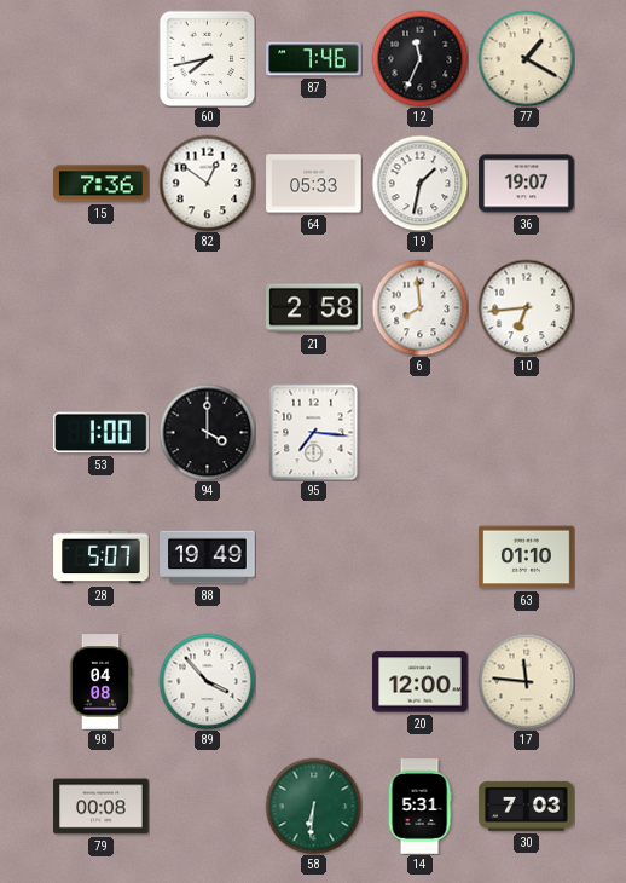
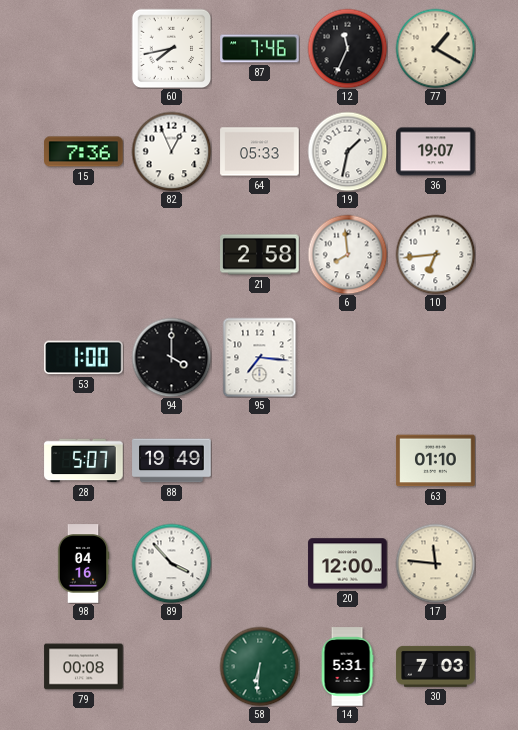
82: 12:51 -> 12:56 (171, 151)
98: 04:08 -> 04:16 (83, 564)
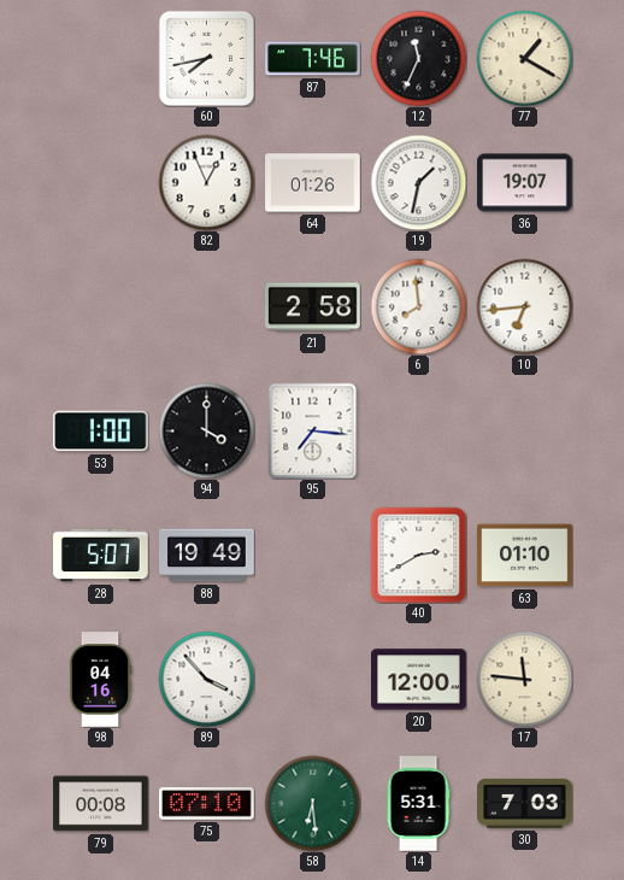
15: 7:36 -> none (84, 152)
64: 05:33 -> 01:26 (313, 183)
40: none -> 2:40 (418, 555)
75: none -> 07:10 (207, 804)
58: 6:31 -> 6:29 (312, 803)
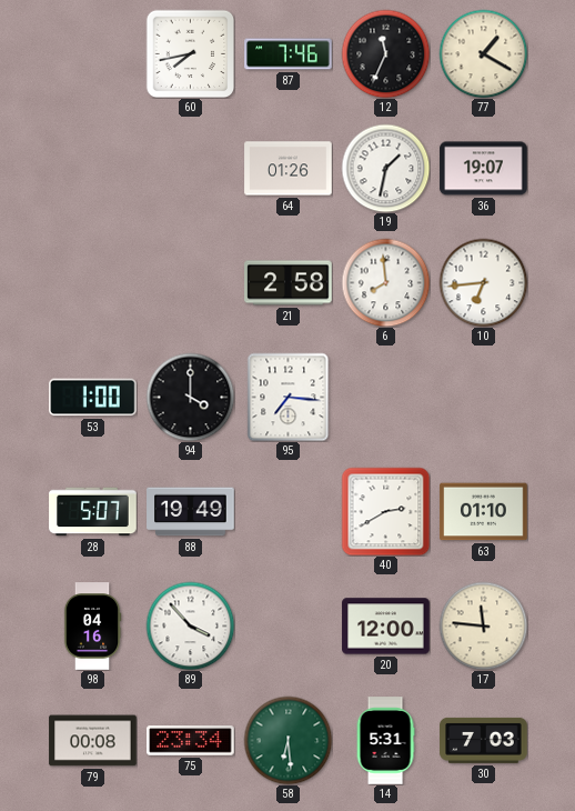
82: 12:56 -> none (206, 182)
75: 07:10 -> 23:34 (191, 741)
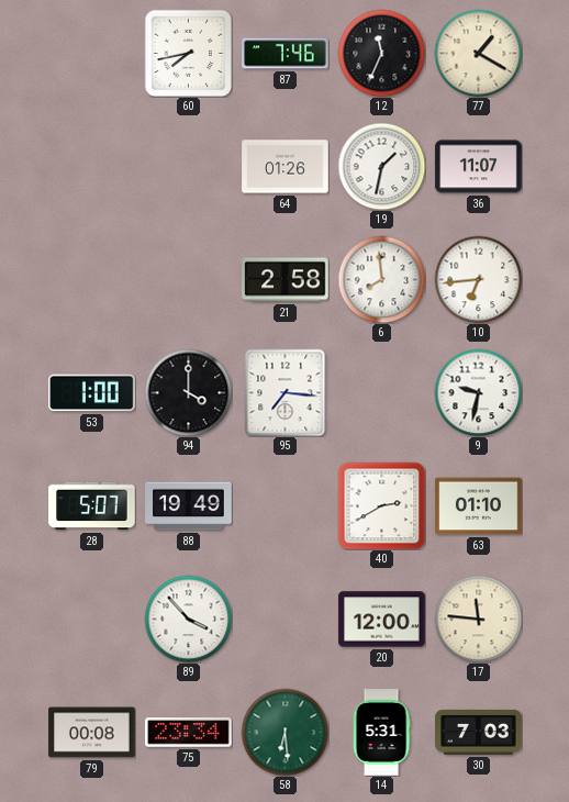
36: 19:07 -> 11:07 (479, 167)
9: none -> 9:32 (478, 392)
98: 04:16 -> none (92, 627)
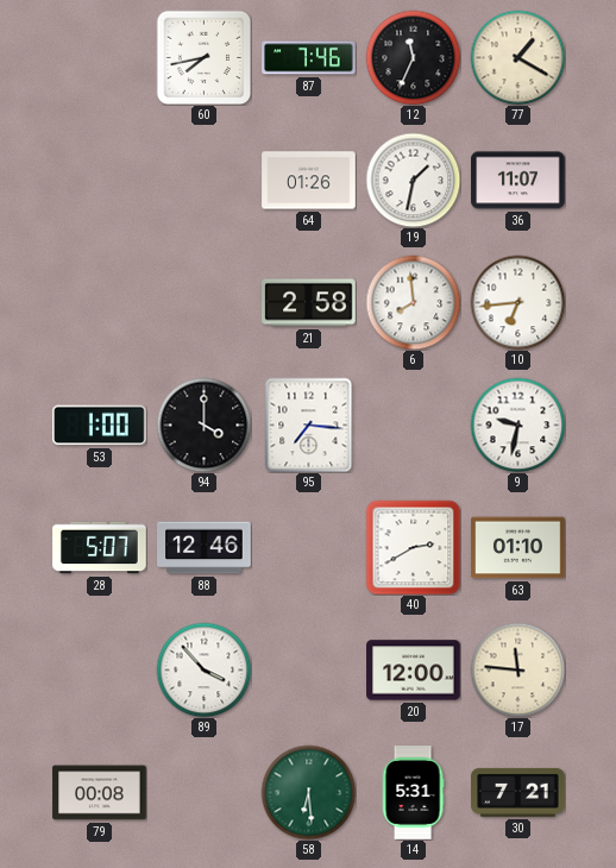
88: 19:49 -> 12:46 (205, 548)
75: 23:34 -> none (189, 733)
30: 7:03 -> 7:21 (518, 792)
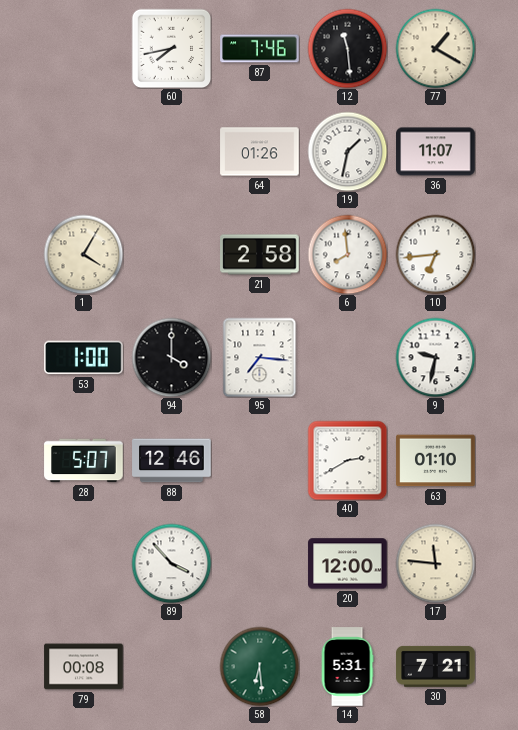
12: 11:34 -> 11:29 (347, 48)
1: none -> 4:05 (83, 254)
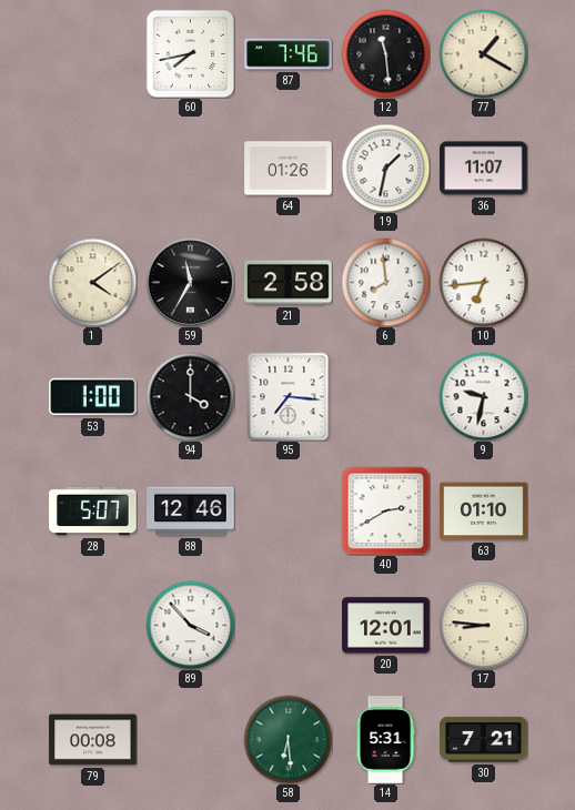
1: 4:05 -> 4:09 (92, 282)
59: none -> 11:35 (190, 282)
20: 12:00 -> 12:01 (386, 626)
17: 11:46 -> 8:46 (483, 625)
